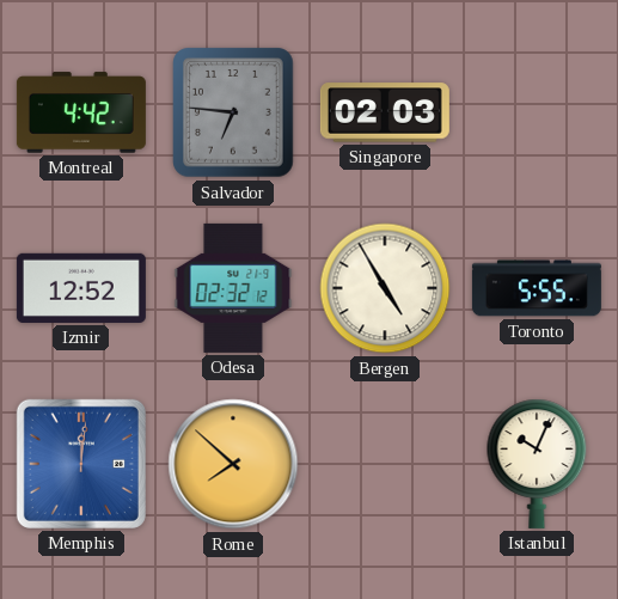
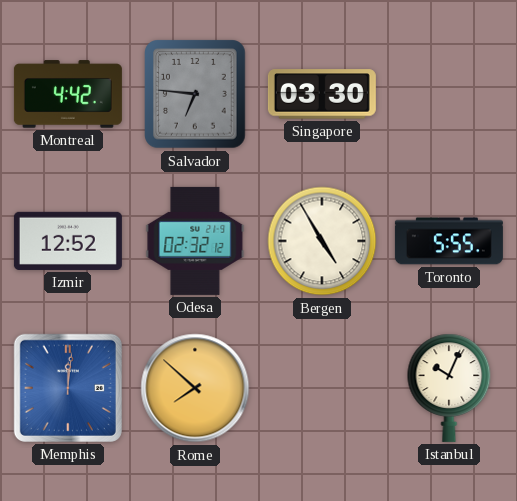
Singapore: 02:03 -> 03:30 (322, 94)
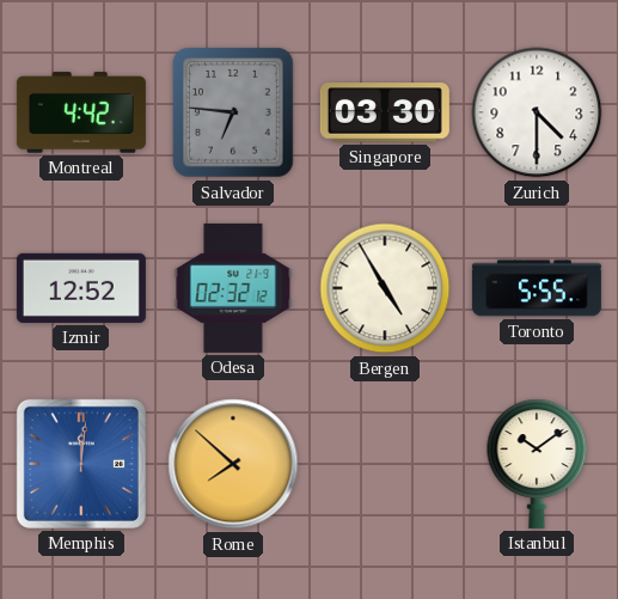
Zurich: none -> 4:30 (537, 112)
Istanbul: 10:04 -> 10:09 (537, 464)
